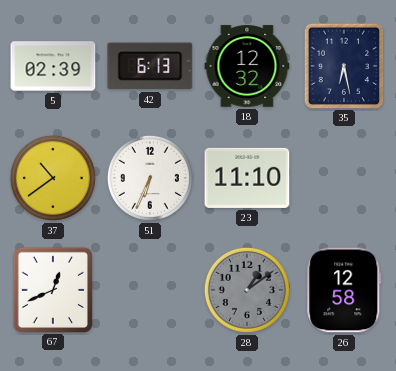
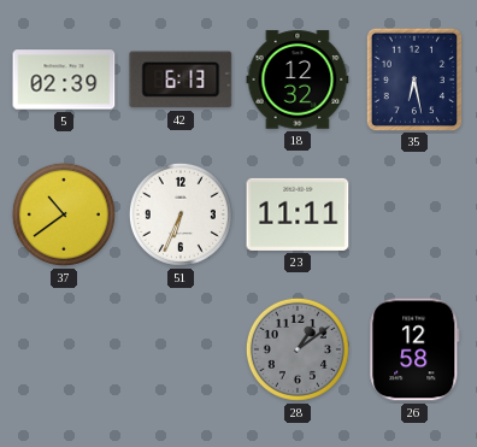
23: 11:10 -> 11:11 (298, 214)
67: 12:41 -> none (52, 289)
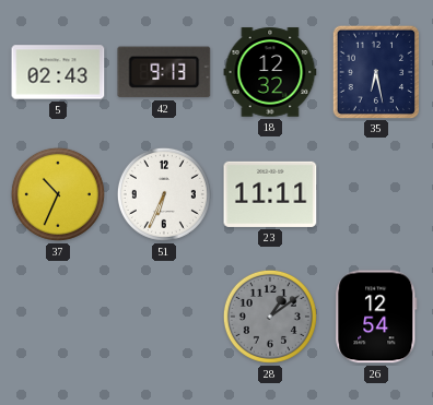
5: 02:39 -> 02:43 (58, 72)
42: 6:13 -> 9:13 (164, 72)
37: 10:39 -> 10:34 (58, 194)
26: 12:58 -> 12:54 (376, 317)
